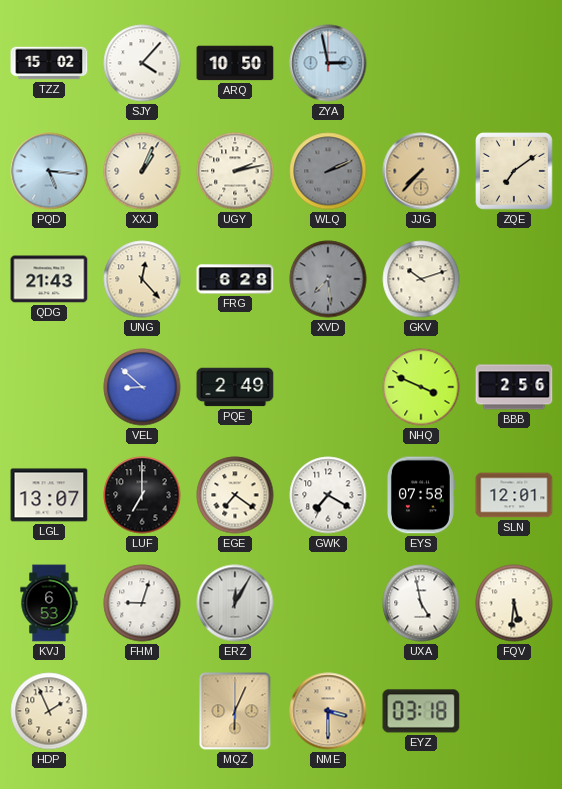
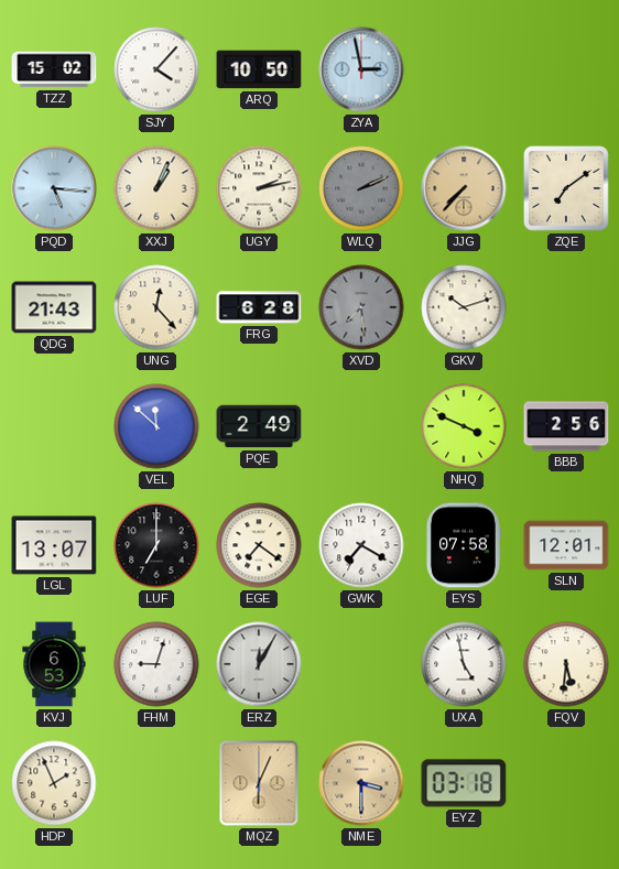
VEL: 8:52 -> 11:52 (156, 426)
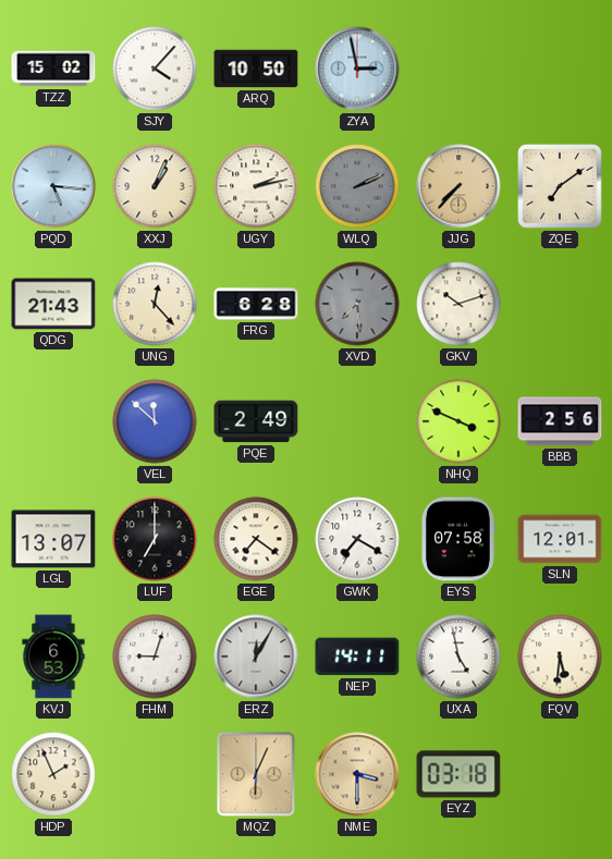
NEP: none -> 14:11 (357, 656)
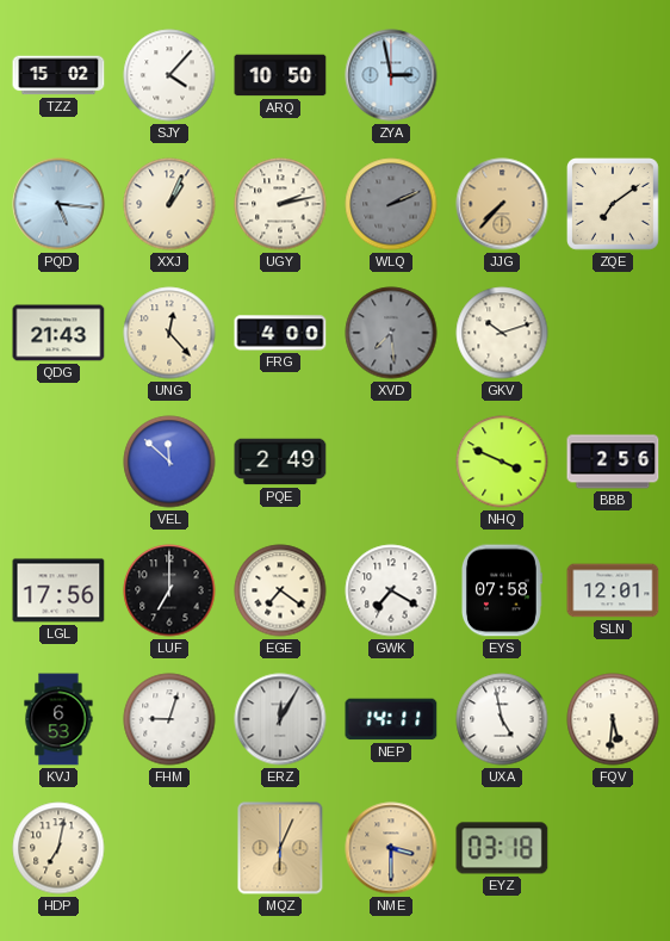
FRG: 6:28 -> 4:00 (280, 333)
LGL: 13:07 -> 17:56 (58, 590)
HDP: 1:56 -> 7:02 (58, 848)
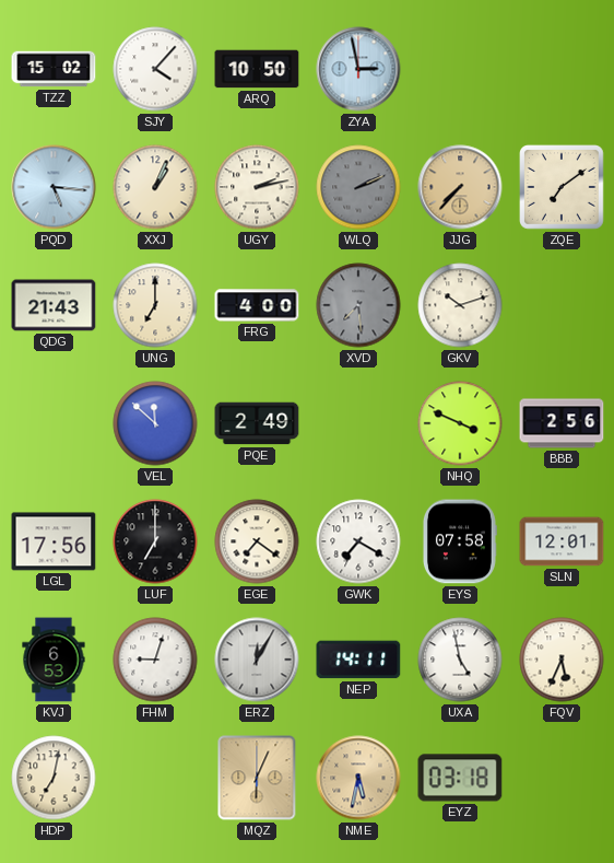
UNG: 12:23 -> 7:00 (155, 305)
FQV: 5:31 -> 5:34 (562, 660)
NME: 3:30 -> 5:32 (358, 778)
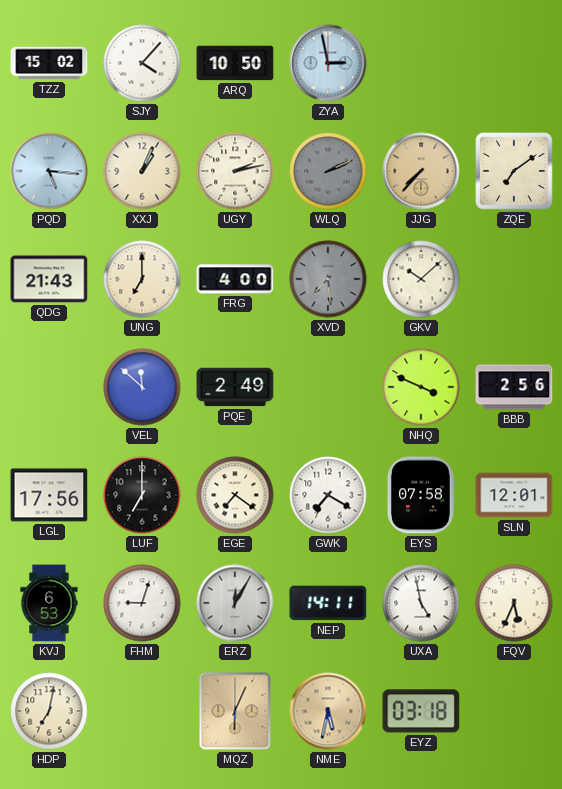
GKV: 10:12 -> 10:08 (421, 279)
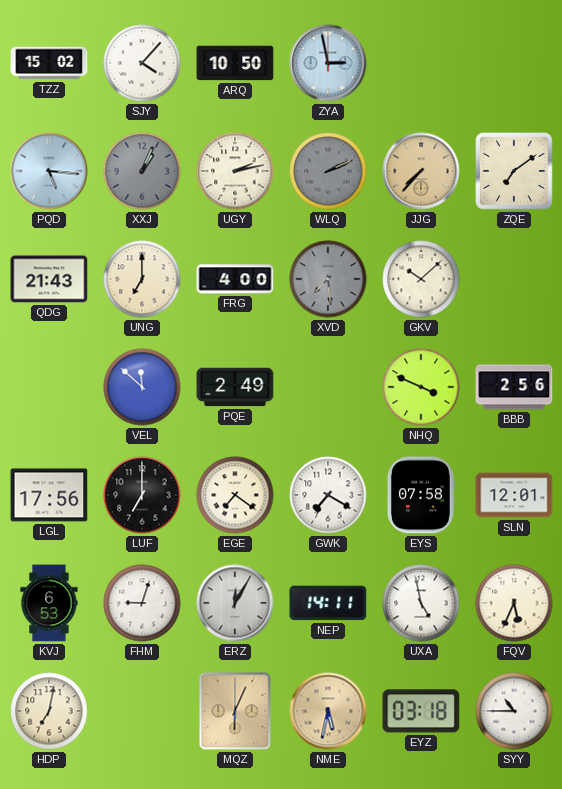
XXJ dial: cream -> grey (142, 171)
SYY: none -> 10:45 (514, 711)
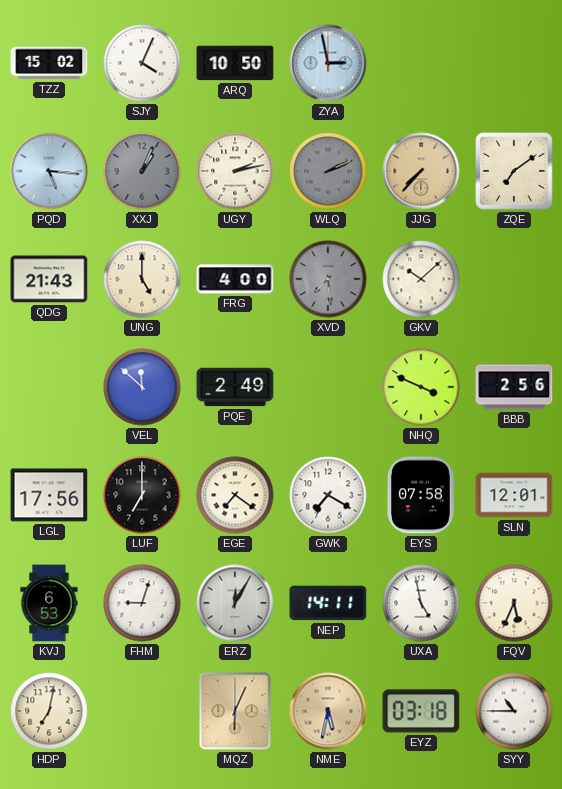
SJY: 4:07 -> 4:04 (142, 63)
UNG: 7:00 -> 5:00 (142, 279)
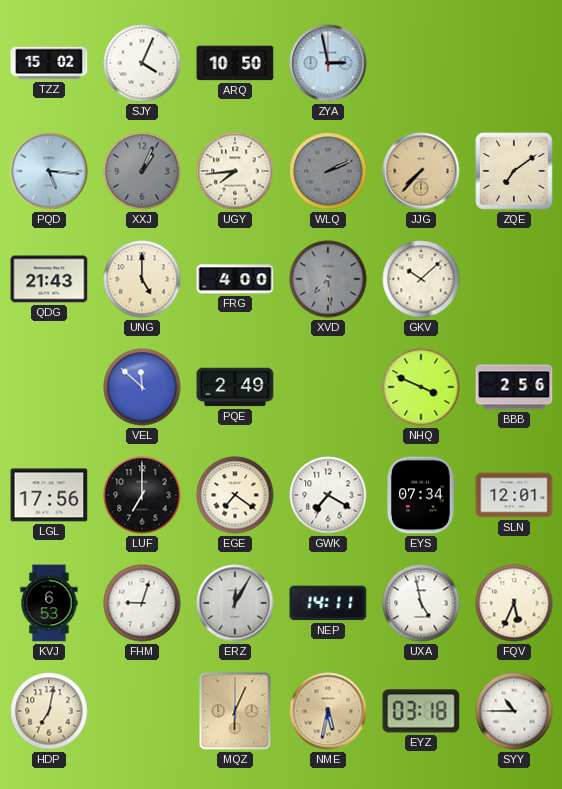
UGY: 2:13 -> 7:44 (235, 171)
EYS: 07:58 -> 07:34 (420, 495)
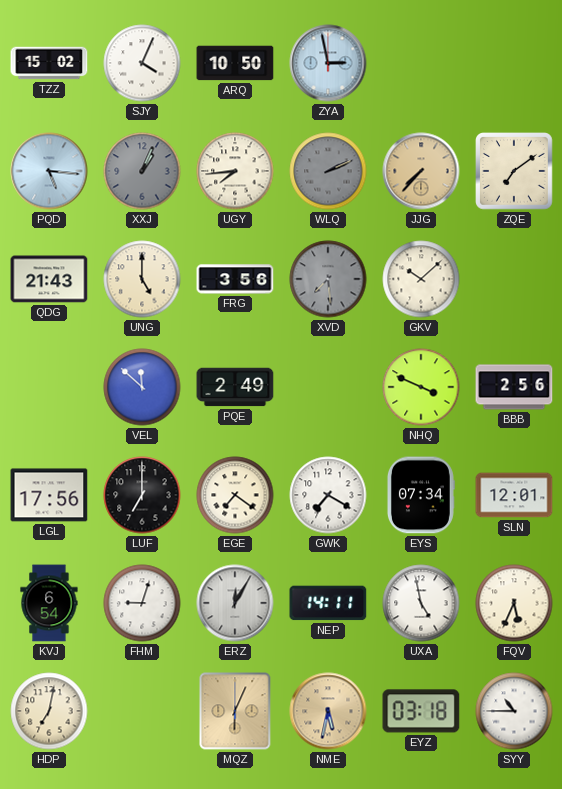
FRG: 4:00 -> 3:56 (235, 279)
KVJ: 6:53 -> 6:54 (49, 603)
